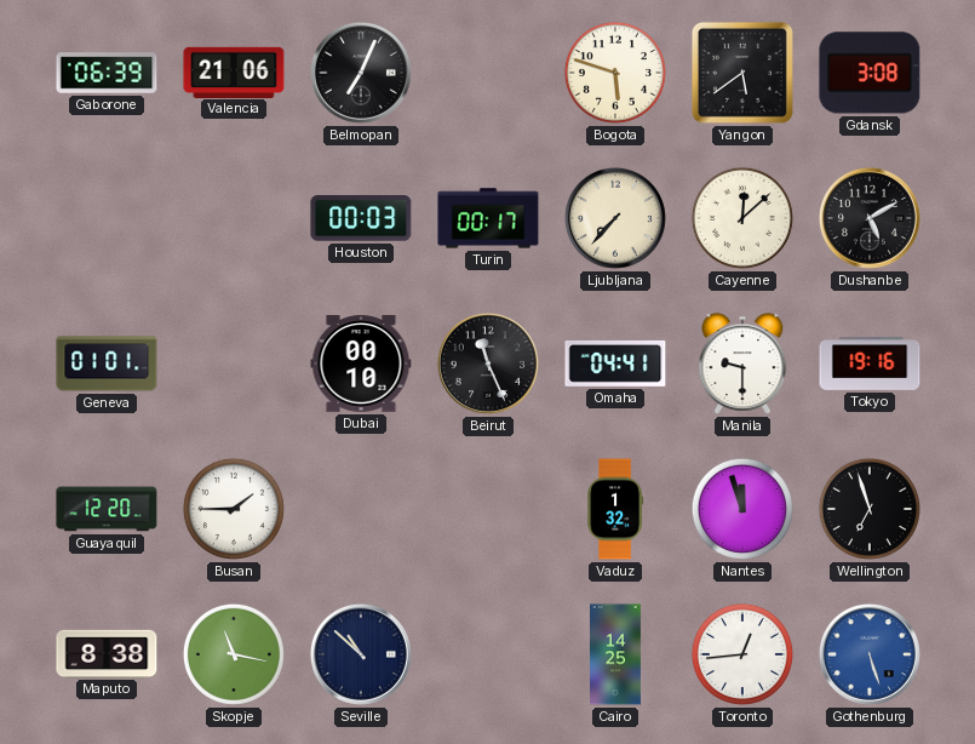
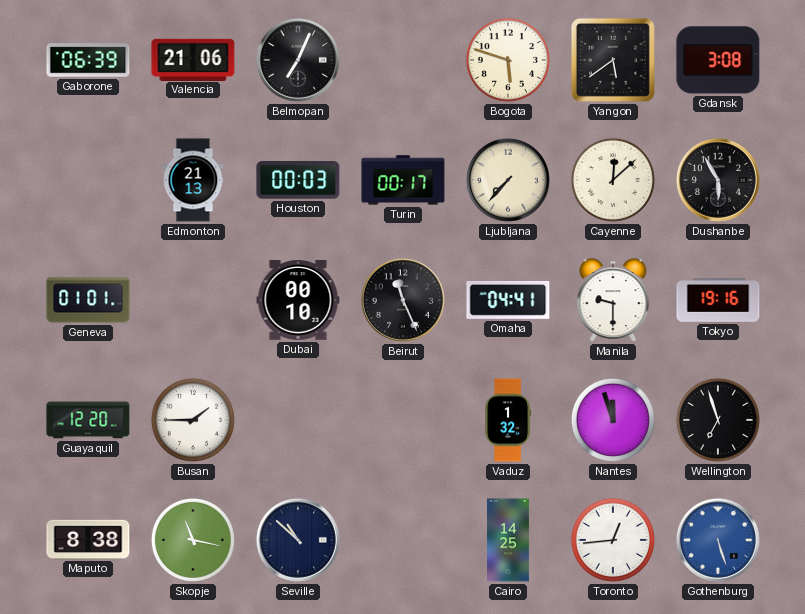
Edmonton: none -> 21:13 (193, 180)
Dushanbe: 5:10 -> 5:55 (718, 180)
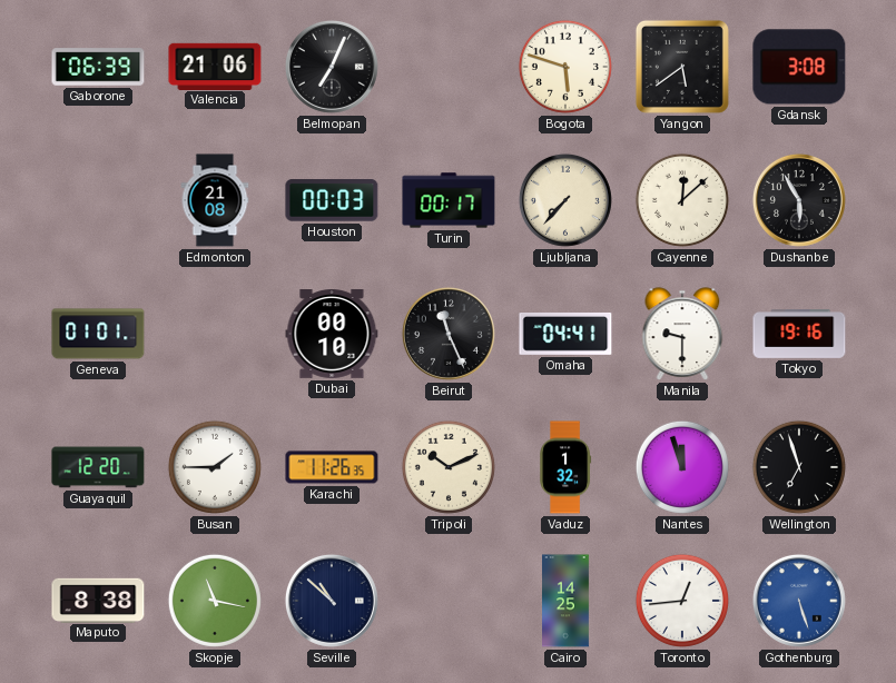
Edmonton: 21:13 -> 21:08 (215, 200)
Karachi: none -> 11:26 (332, 467)
Tripoli: none -> 10:11 (449, 467)
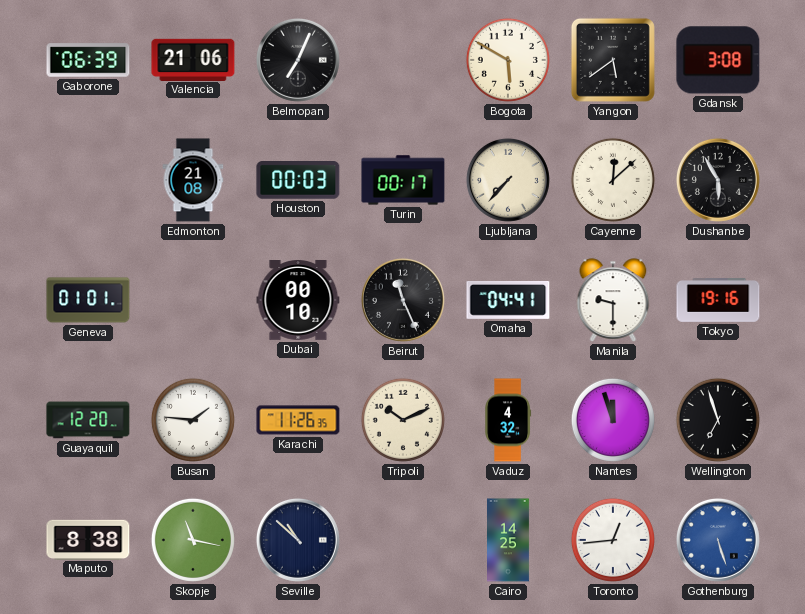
Bogota: 5:48 -> 5:50 (508, 60)
Busan: 1:45 -> 1:46 (193, 420)
Vaduz: 1:32 -> 4:32 (508, 420)
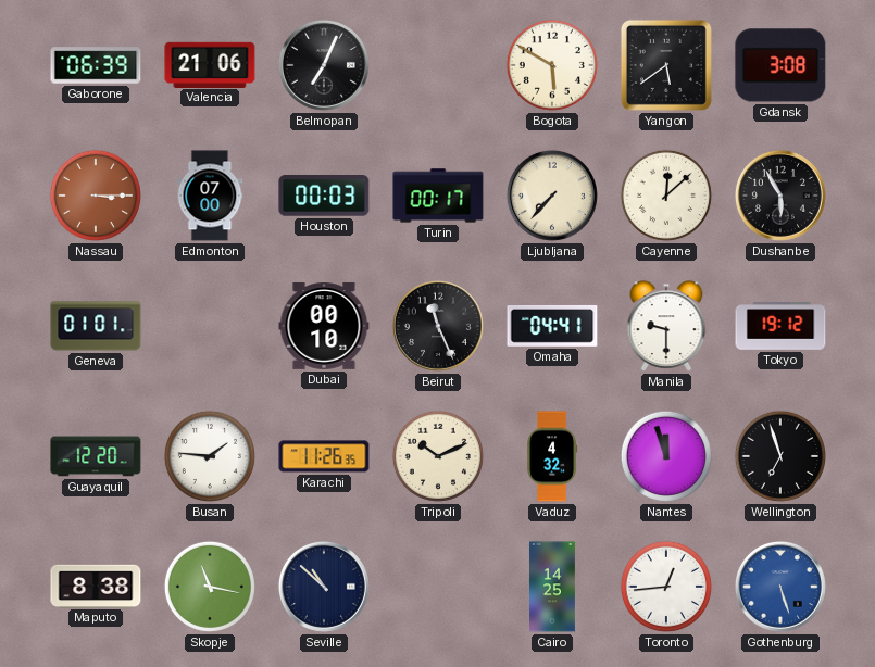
Nassau: none -> 3:15 (96, 196)
Edmonton: 21:08 -> 07:00 (210, 196)
Tokyo: 19:16 -> 19:12 (780, 326)
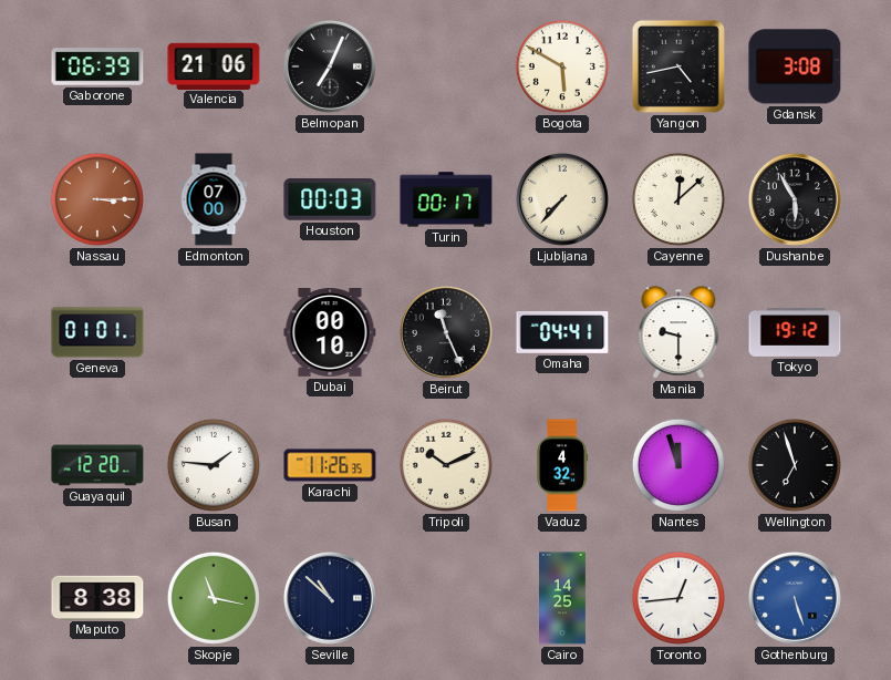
Yangon: 5:39 -> 4:43 (678, 66)
